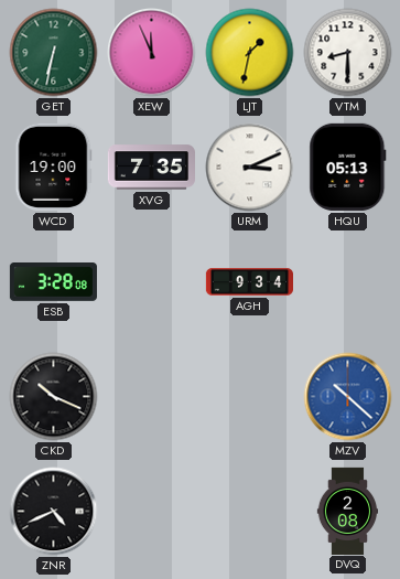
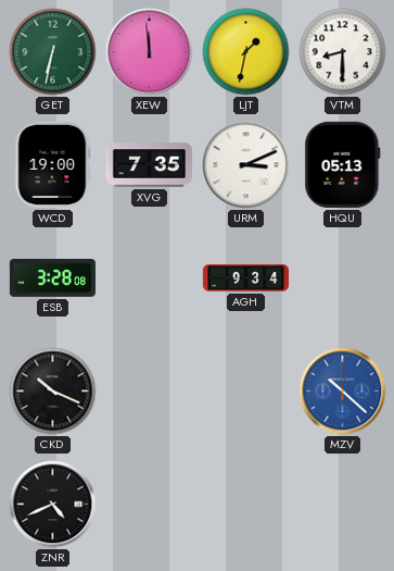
XEW: 11:56 -> 11:59 (150, 52)
DVQ: 2:08 -> none (348, 511)
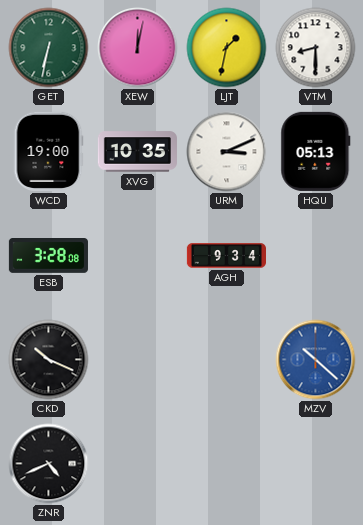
XEW: 11:59 -> 12:02 (138, 48)
XVG: 7:35 -> 10:35 (137, 152)
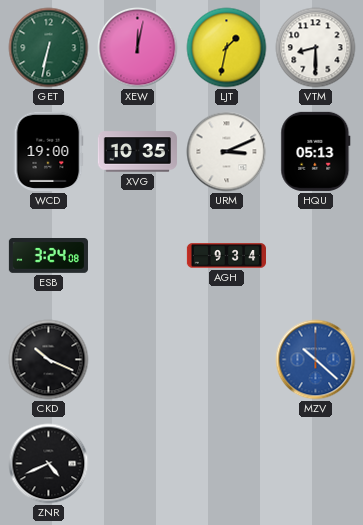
ESB: 3:28 -> 3:24 (48, 256)
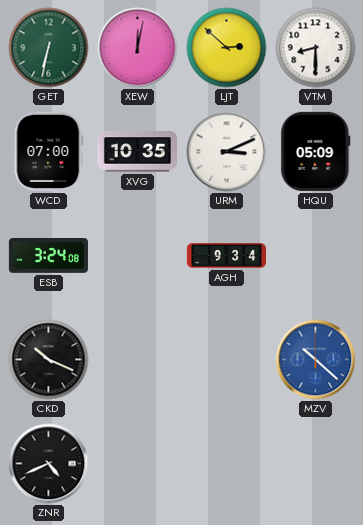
LJT: 1:32 -> 2:52 (227, 48)
WCD: 19:00 -> 07:00 (48, 151)
HQU: 05:13 -> 05:09 (316, 151)
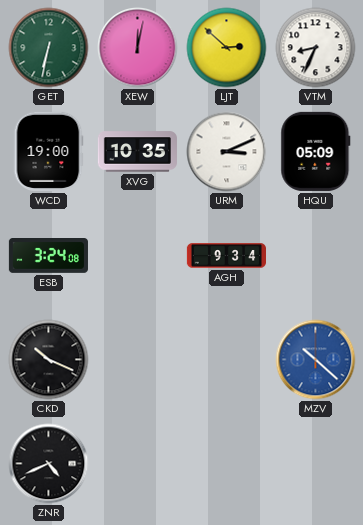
VTM: 8:30 -> 8:34 (316, 48)
WCD: 07:00 -> 19:00 (48, 151)
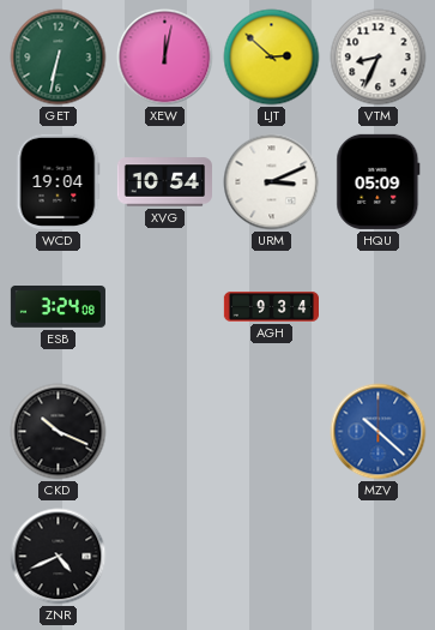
WCD: 19:00 -> 19:04 (58, 181)
XVG: 10:35 -> 10:54 (164, 182)
